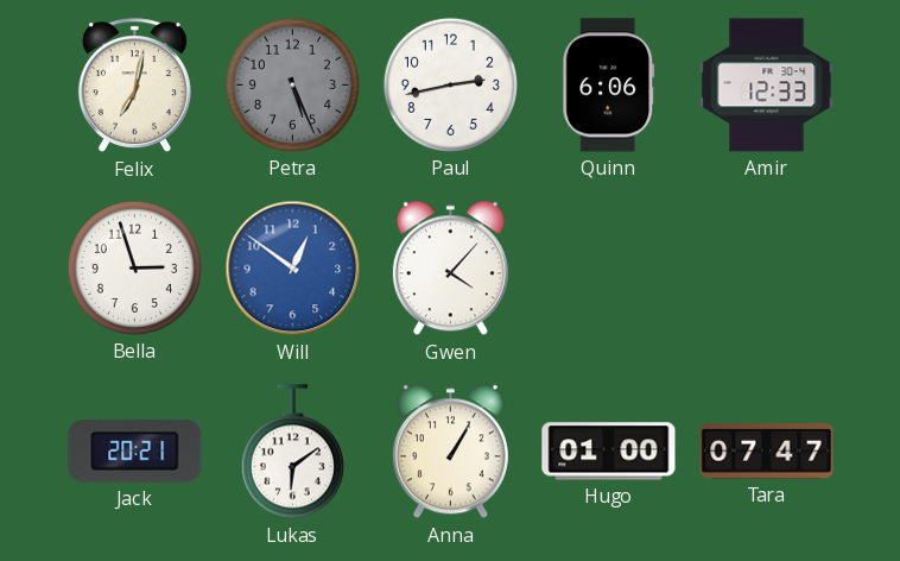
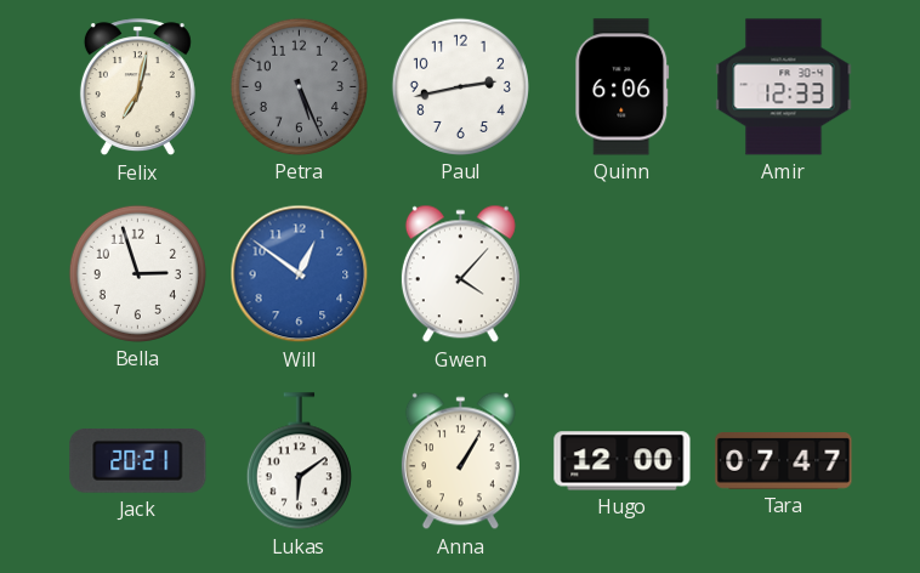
Hugo: 01:00 -> 12:00 (623, 461)
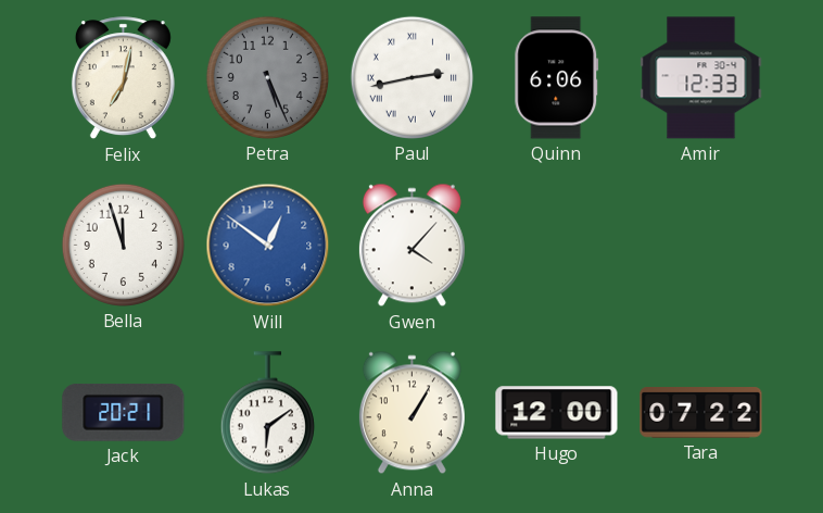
Paul numerals: Arabic -> Roman (411, 77)
Bella: 2:57 -> 11:57 (123, 245)
Tara: 07:47 -> 07:22 (701, 413)
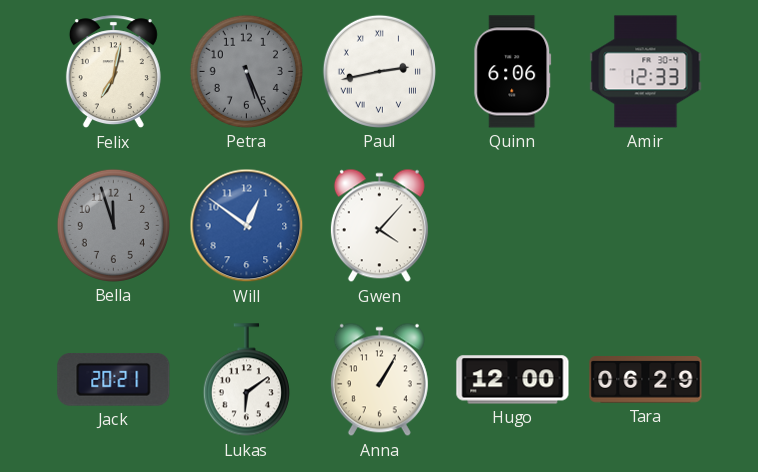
Bella dial: white -> grey (113, 225)
Tara: 07:22 -> 06:29 (646, 380)
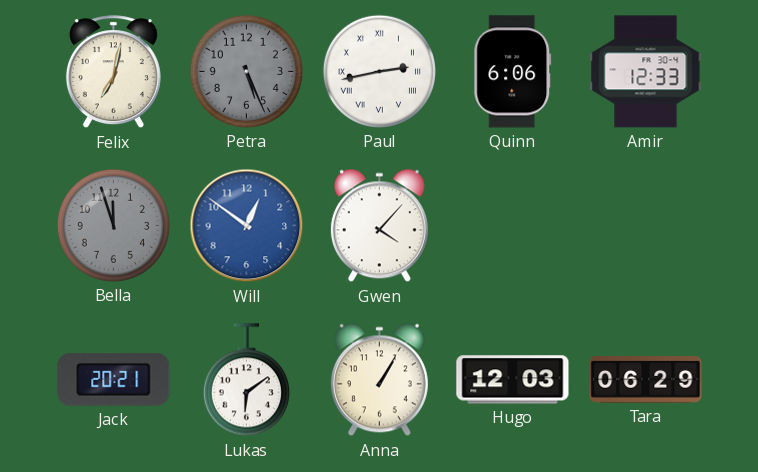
Hugo: 12:00 -> 12:03 (513, 380)
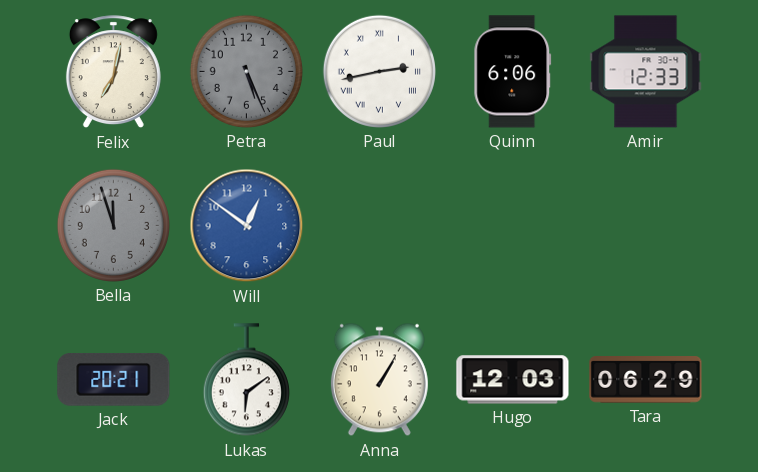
Gwen: 4:07 -> none (379, 226)
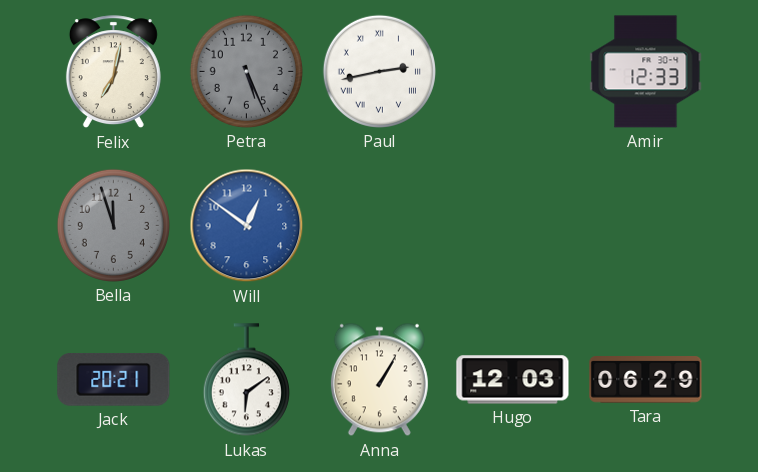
Quinn: 6:06 -> none (513, 72)
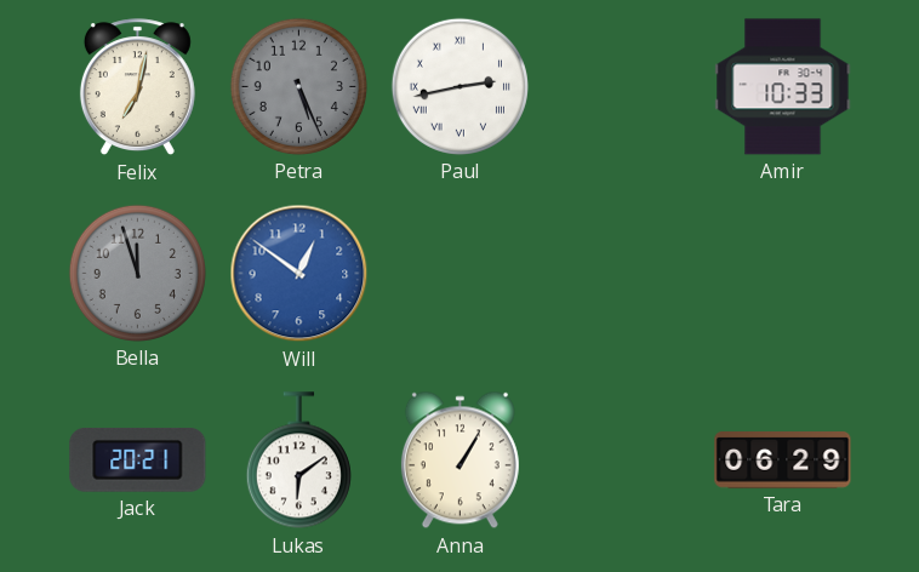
Amir: 12:33 -> 10:33 (783, 87)
Hugo: 12:03 -> none (513, 380)
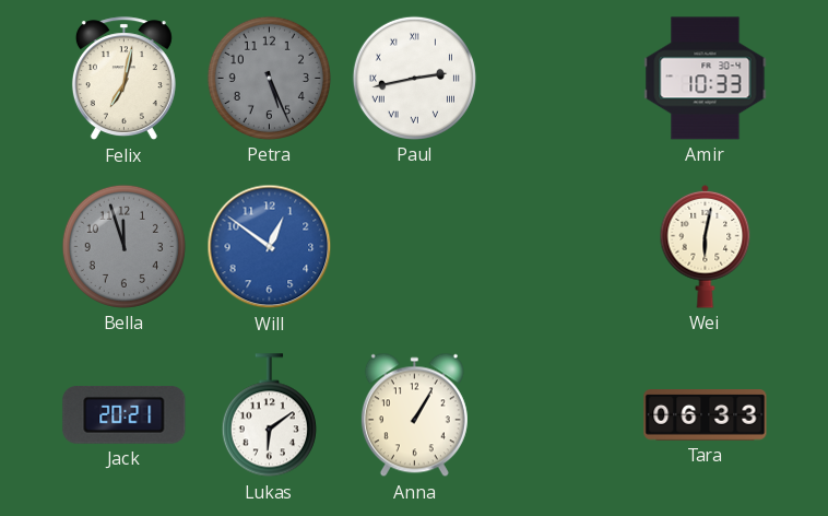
Wei: none -> 6:02 (706, 246)
Tara: 06:29 -> 06:33 (706, 415)
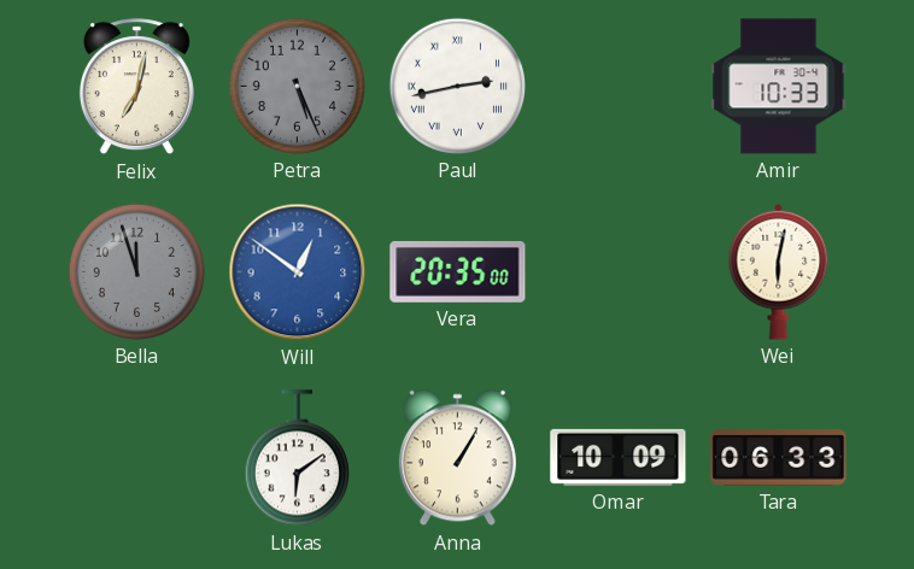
Vera: none -> 20:35 (458, 272)
Jack: 20:21 -> none (125, 415)
Omar: none -> 10:09 (619, 457)
